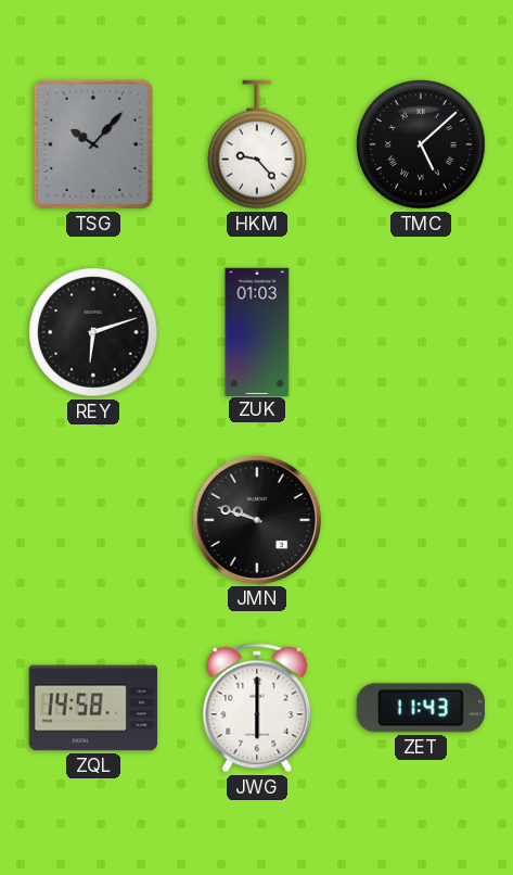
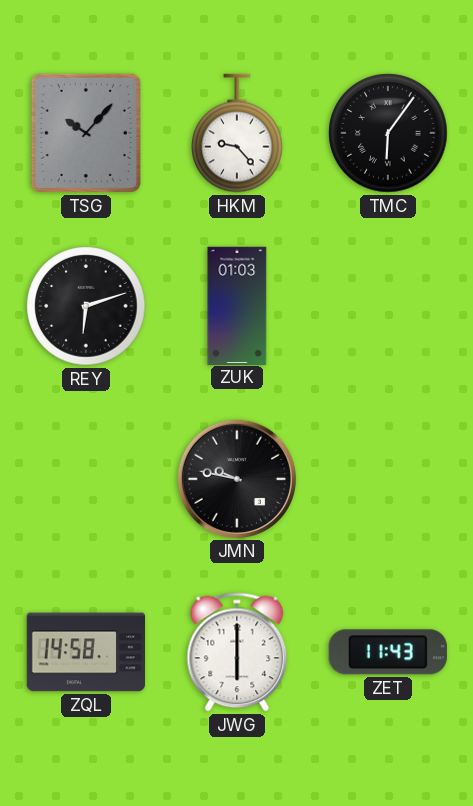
TMC: 5:08 -> 6:06 (388, 133)
JMN: 9:48 -> 9:47 (237, 479)
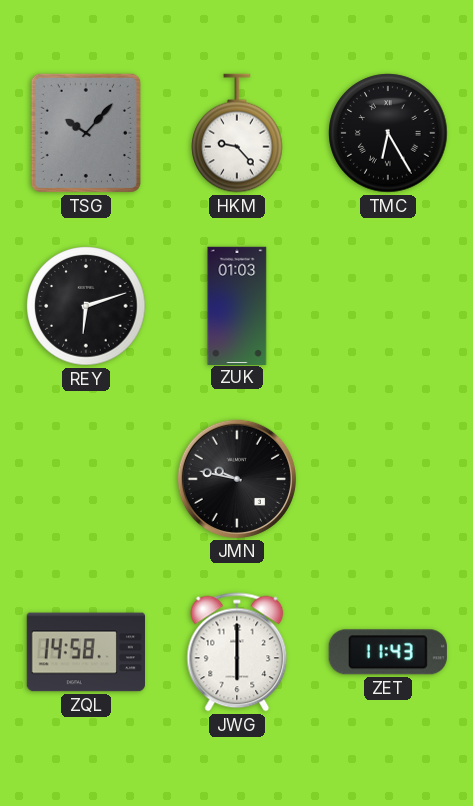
TMC: 6:06 -> 6:25 (388, 133)
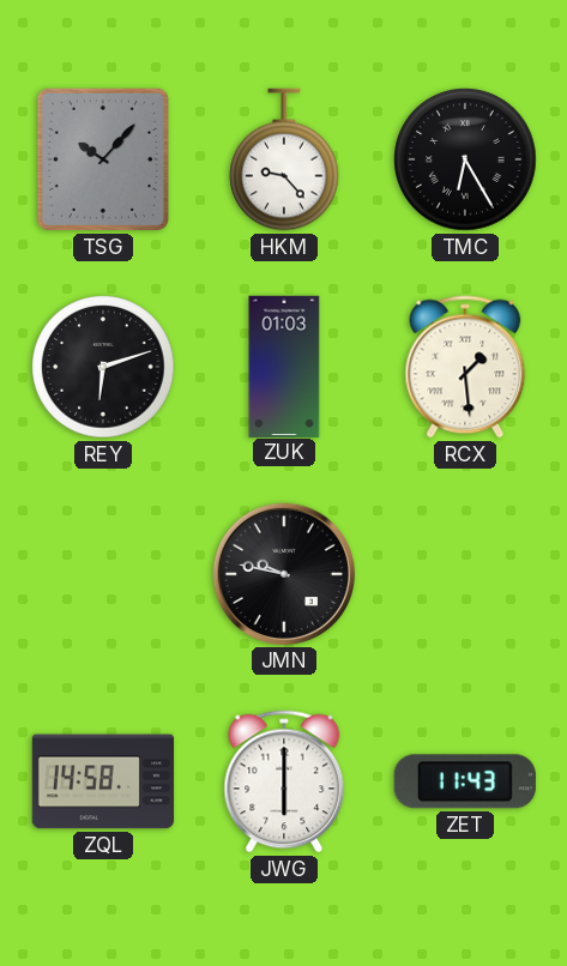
RCX: none -> 1:29 (465, 367)
